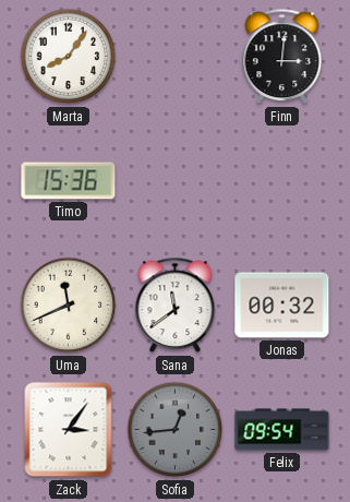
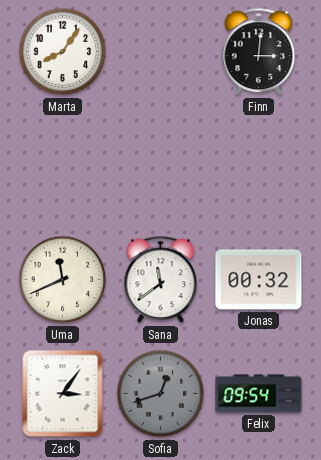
Timo: 15:36 -> none (69, 181)
Sofia: 12:44 -> 12:42 (161, 394)
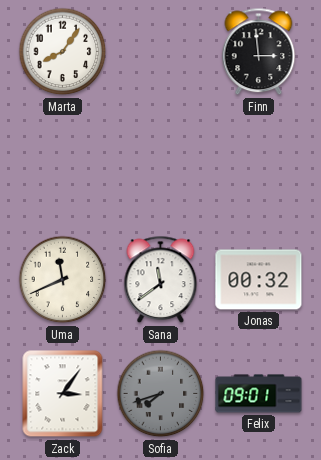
Finn: 3:01 -> 2:59 (259, 52)
Sofia: 12:42 -> 7:42 (161, 394)
Felix: 09:54 -> 09:01 (259, 394)
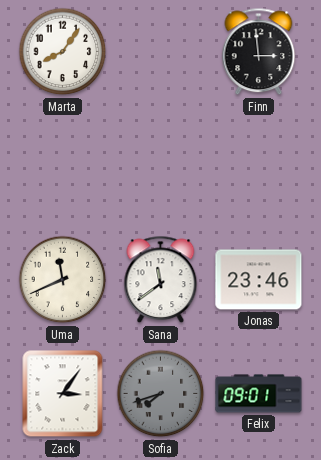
Jonas: 00:32 -> 23:46 (259, 280)
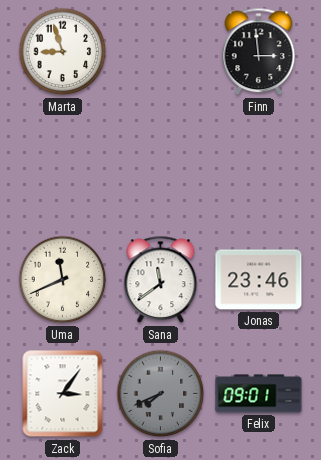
Marta: 8:06 -> 8:57 (63, 52)
Sofia: 7:42 -> 7:41 (161, 394)
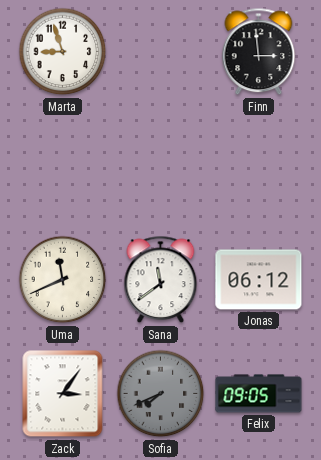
Jonas: 23:46 -> 06:12 (259, 280)
Felix: 09:01 -> 09:05 (259, 394)
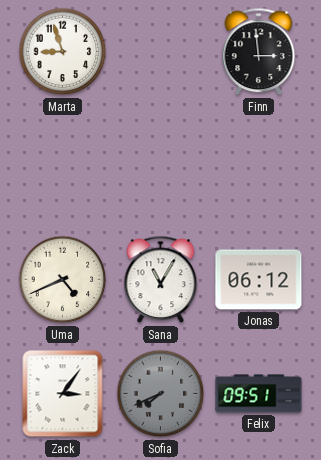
Uma: 11:41 -> 4:41 (63, 280)
Sana: 11:39 -> 11:05 (161, 280)
Felix: 09:05 -> 09:51 (259, 394)
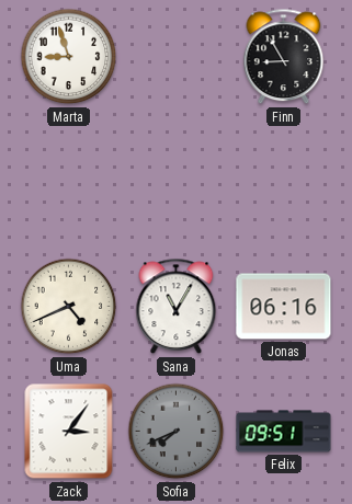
Finn: 2:59 -> 8:55 (284, 57)
Jonas: 06:12 -> 06:16 (284, 307)
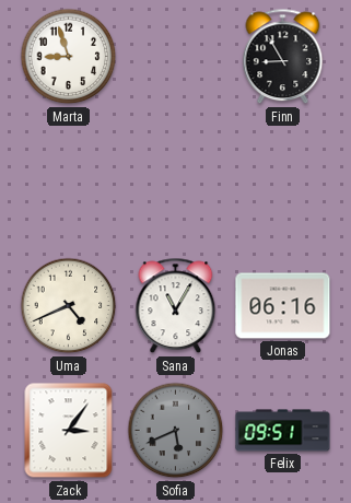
Sofia: 7:41 -> 5:41 (176, 431)
